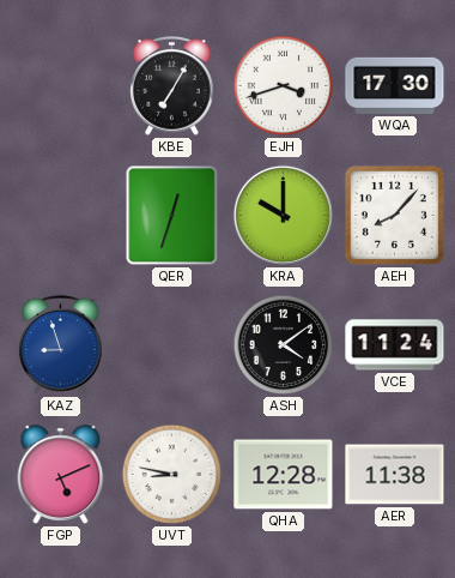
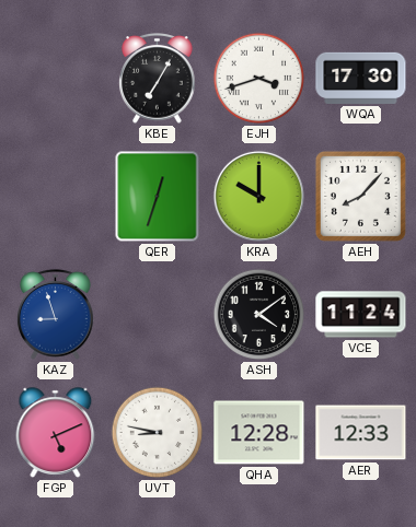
AER: 11:38 -> 12:33 (361, 433)
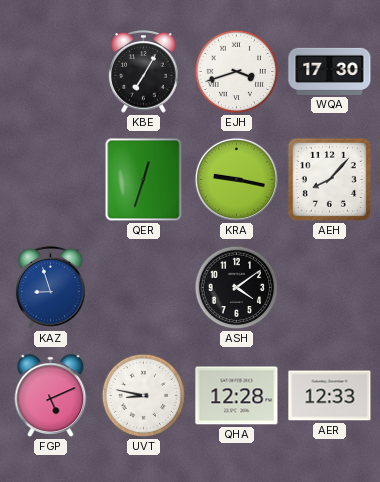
KRA: 10:00 -> 9:17 (236, 179)
VCE: 11:24 -> none (361, 315)
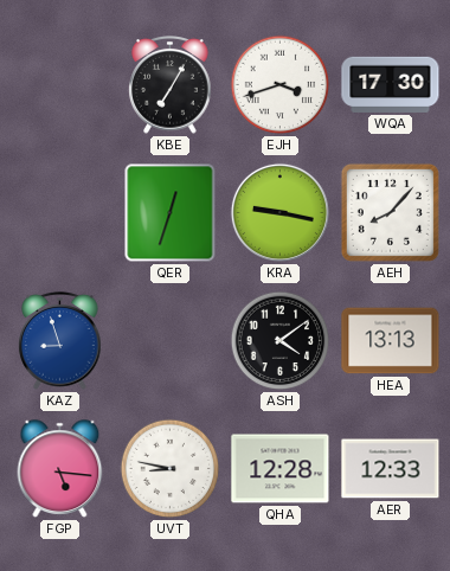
HEA: none -> 13:13 (391, 341)
FGP: 5:11 -> 5:16 (60, 469)
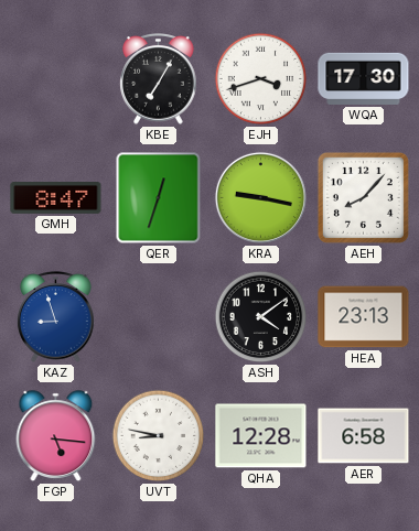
GMH: none -> 8:47 (56, 198)
HEA: 13:13 -> 23:13 (364, 317)
AER: 12:33 -> 6:58 (364, 436)
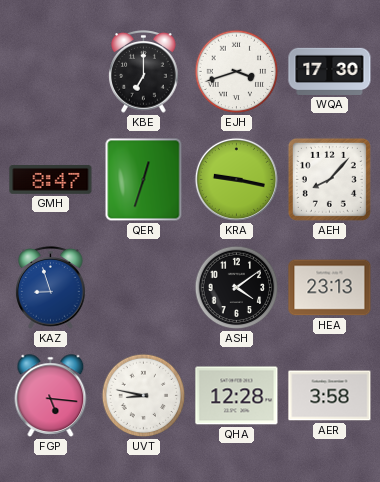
KBE: 7:05 -> 7:00 (144, 72)
AER: 6:58 -> 3:58 (330, 396)
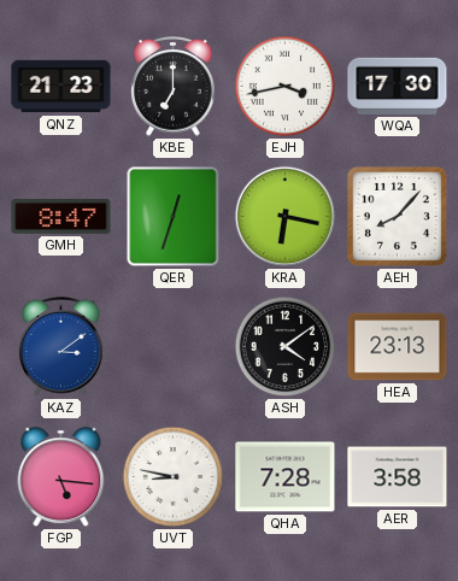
QNZ: none -> 21:23 (61, 87)
EJH: 3:42 -> 3:43 (286, 87)
KRA: 9:17 -> 6:17 (284, 216)
KAZ: 8:57 -> 3:09 (61, 347)
QHA: 12:28 -> 7:28 (286, 477)
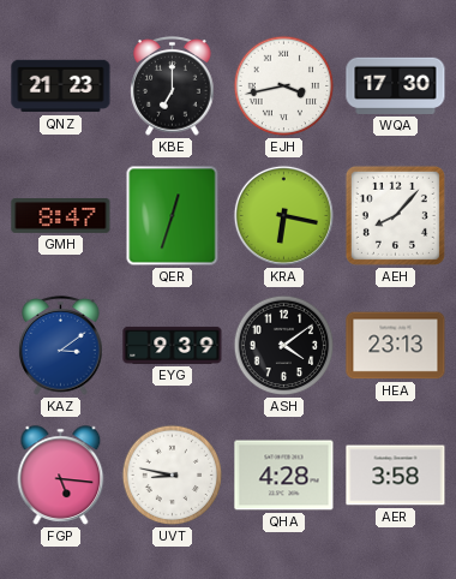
EYG: none -> 9:39 (173, 345)
QHA: 7:28 -> 4:28 (284, 476)
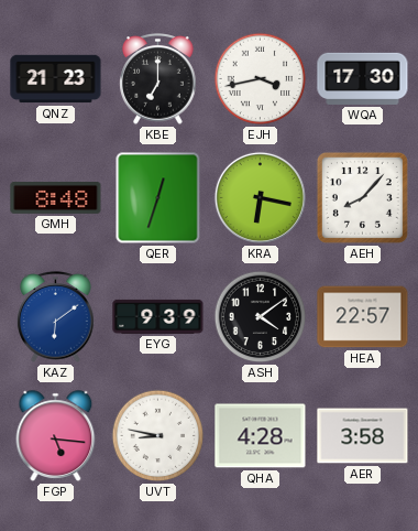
GMH: 8:47 -> 8:48 (56, 198)
KAZ: 3:09 -> 6:09 (56, 317)
HEA: 23:13 -> 22:57 (363, 317)
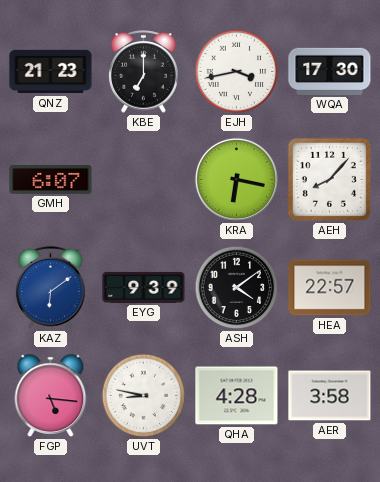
GMH: 8:48 -> 6:07 (51, 180)
QER: 12:33 -> none (158, 198)
